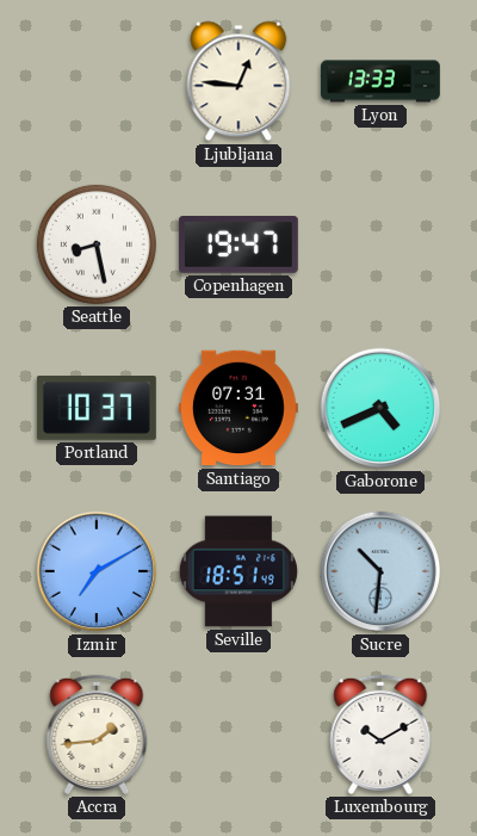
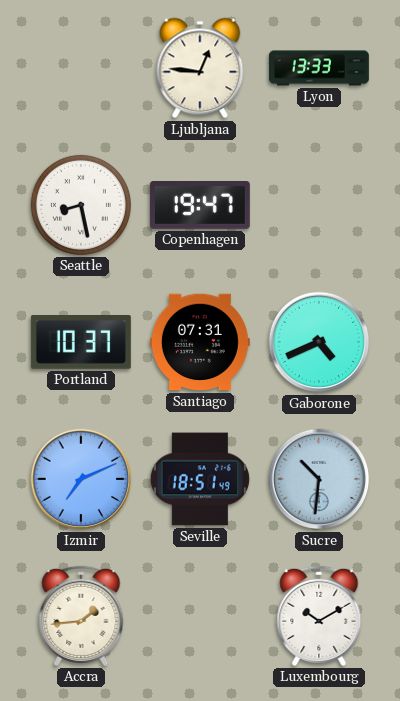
Izmir: 7:10 -> 7:11 (81, 479)
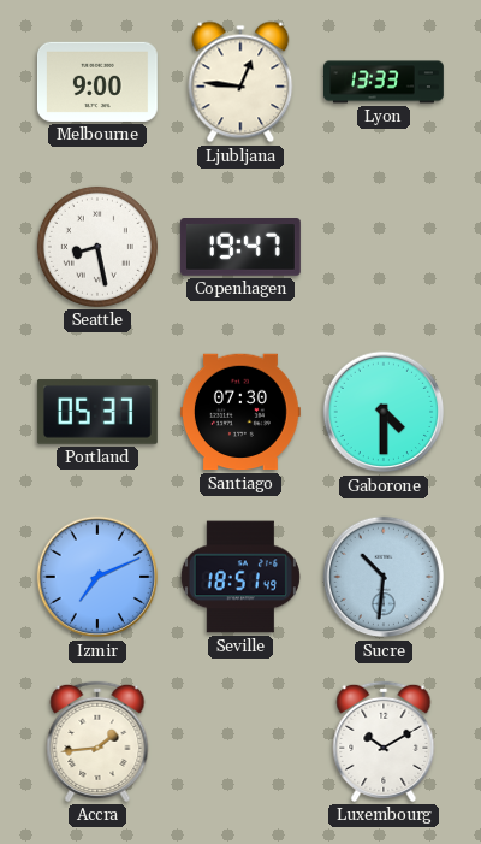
Melbourne: none -> 9:00 (97, 82)
Portland: 10:37 -> 05:37 (97, 413)
Santiago: 07:31 -> 07:30 (240, 412)
Gaborone: 4:41 -> 4:30 (384, 412)
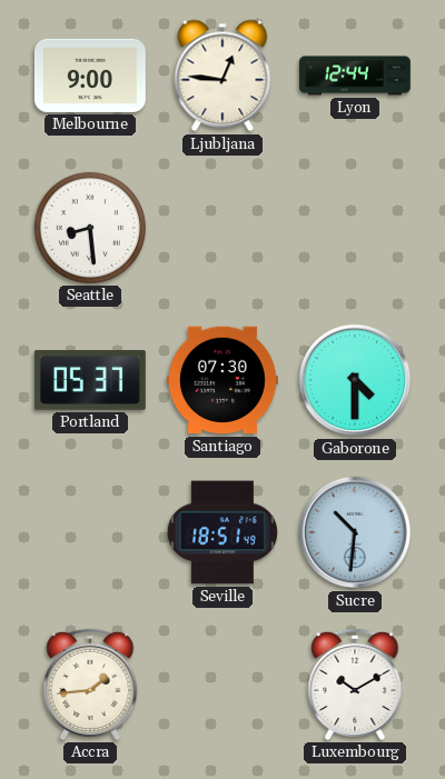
Lyon: 13:33 -> 12:44 (356, 76)
Seattle: 8:28 -> 8:29 (90, 228)
Copenhagen: 19:47 -> none (240, 247)
Izmir: 7:11 -> none (97, 577)
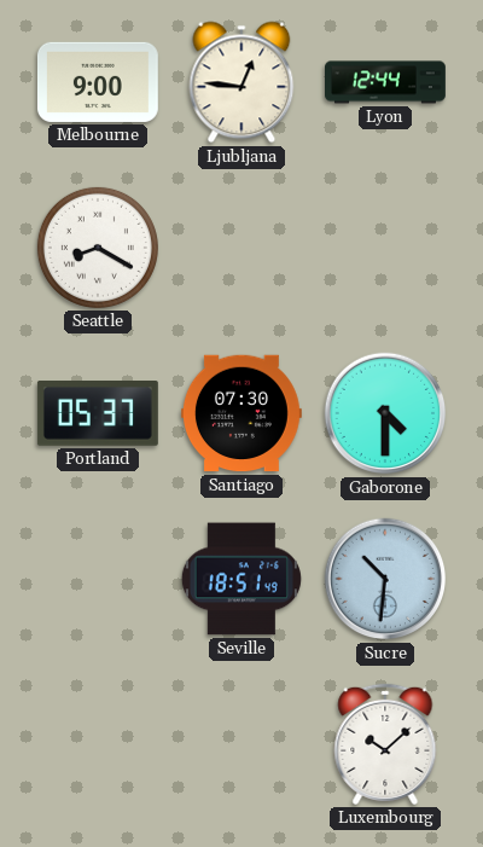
Seattle: 8:29 -> 8:20 (98, 248)
Accra: 1:44 -> none (90, 685)
Luxembourg: 10:10 -> 10:08 (385, 744)
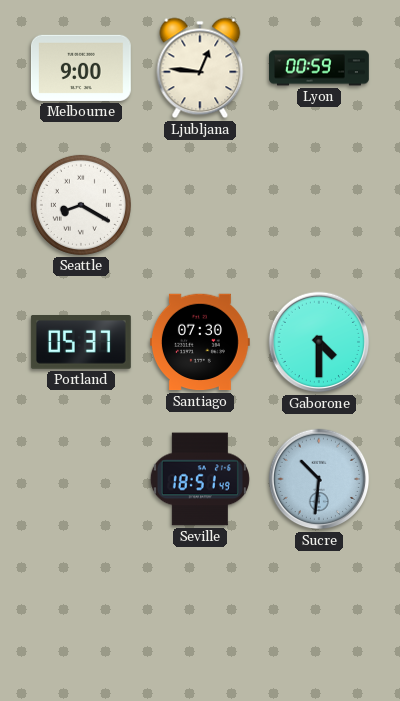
Lyon: 12:44 -> 00:59 (320, 68)
Luxembourg: 10:08 -> none (385, 744)
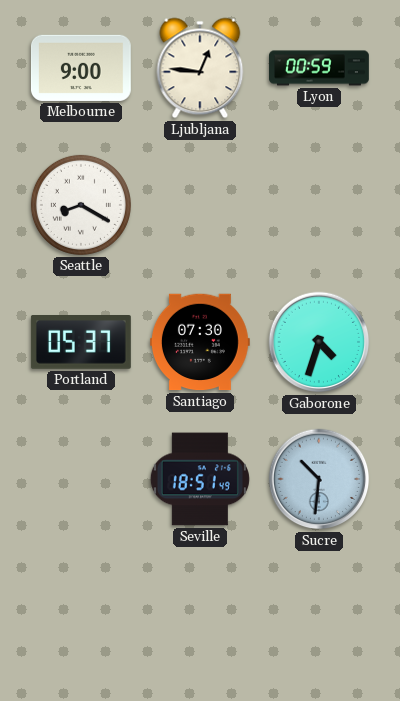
Gaborone: 4:30 -> 4:33 (319, 342)
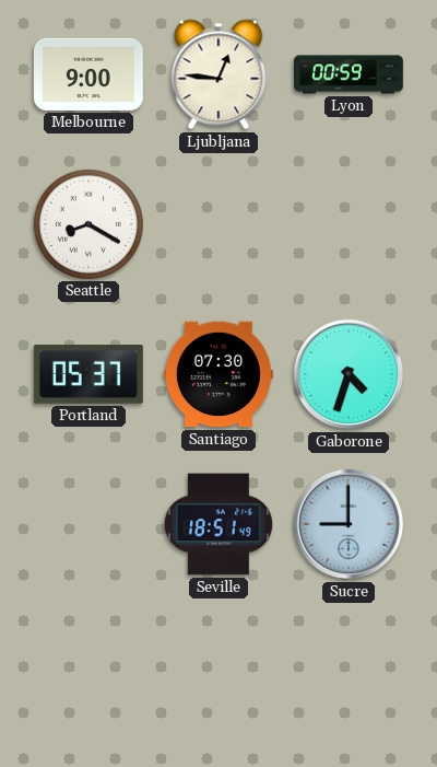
Sucre: 10:31 -> 9:00 (349, 524)
